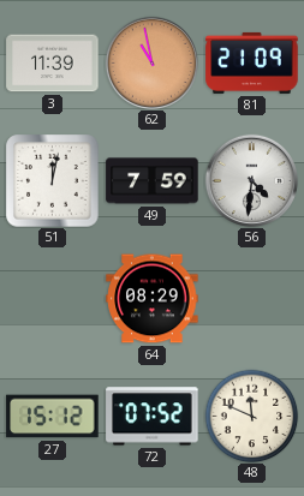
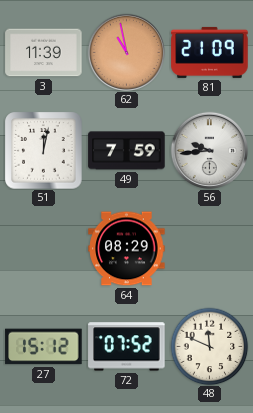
56: 4:31 -> 9:44 (209, 150)
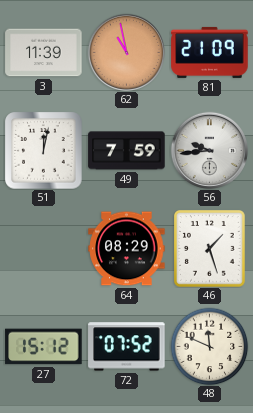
46: none -> 1:27 (210, 249)
